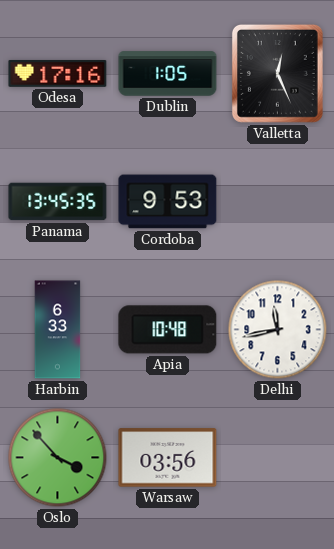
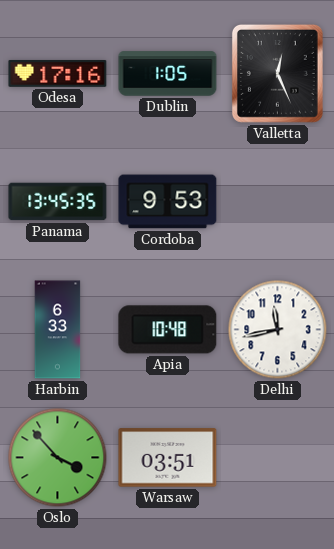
Warsaw: 03:56 -> 03:51 (168, 458)
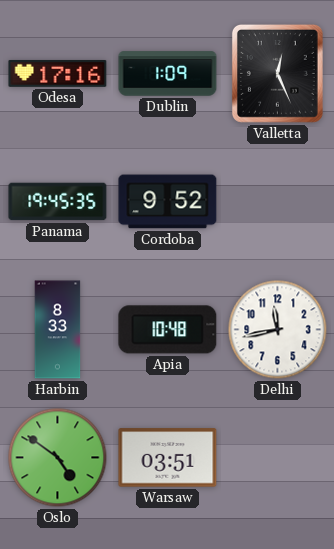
Dublin: 1:05 -> 1:09 (168, 74)
Panama: 13:45 -> 19:45 (58, 202)
Cordoba: 9:53 -> 9:52 (168, 202)
Harbin: 6:33 -> 8:33 (58, 330)
Oslo: 3:53 -> 4:51 (58, 458)
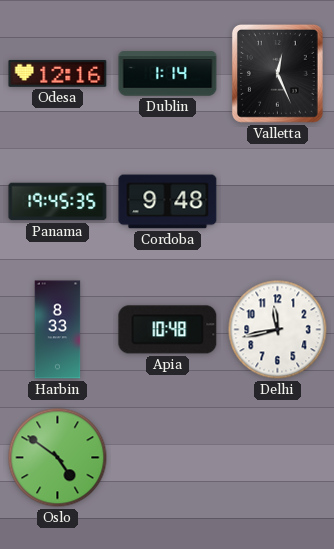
Odesa: 17:16 -> 12:16 (58, 73)
Dublin: 1:09 -> 1:14 (168, 74)
Cordoba: 9:52 -> 9:48 (168, 202)
Warsaw: 03:51 -> none (168, 458)
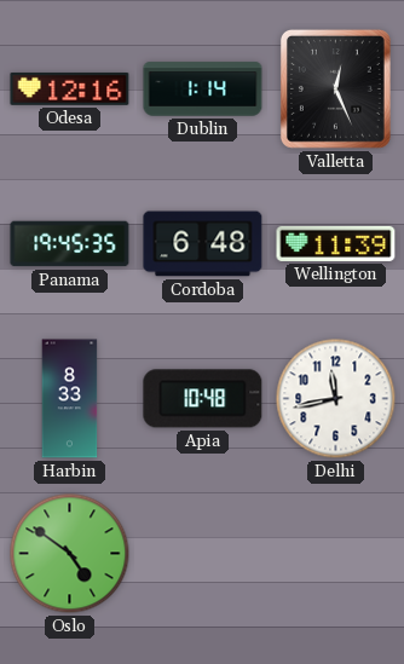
Cordoba: 9:48 -> 6:48 (203, 244)
Wellington: none -> 11:39 (336, 243)
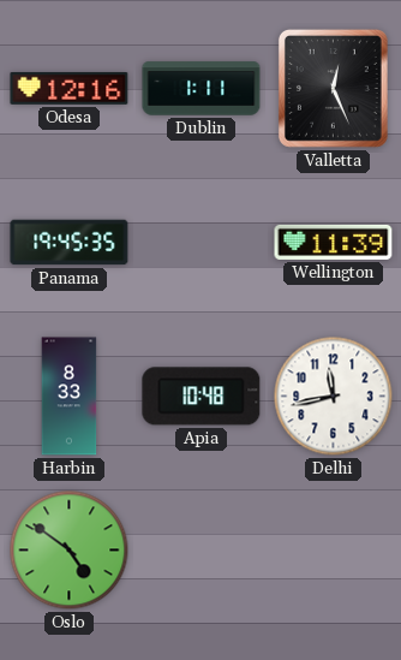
Dublin: 1:14 -> 1:11 (202, 89)
Cordoba: 6:48 -> none (203, 244)
